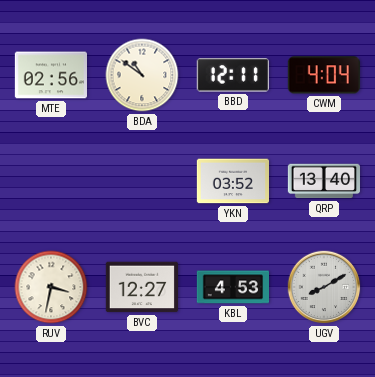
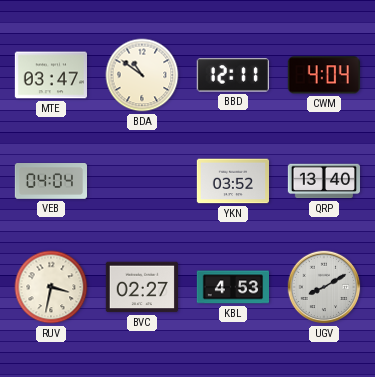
MTE: 02:56 -> 03:47 (50, 75)
VEB: none -> 04:04 (50, 182)
BVC: 12:27 -> 02:27 (141, 287)
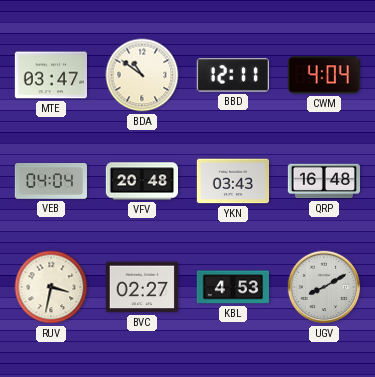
VFV: none -> 20:48 (141, 181)
YKN: 03:52 -> 03:43 (232, 181)
QRP: 13:40 -> 16:48 (323, 181)
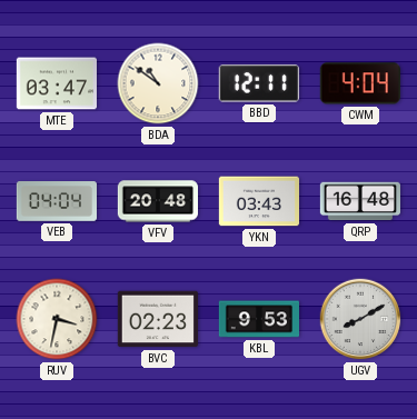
BVC: 02:27 -> 02:23 (157, 319)
KBL: 4:53 -> 9:53 (258, 319)
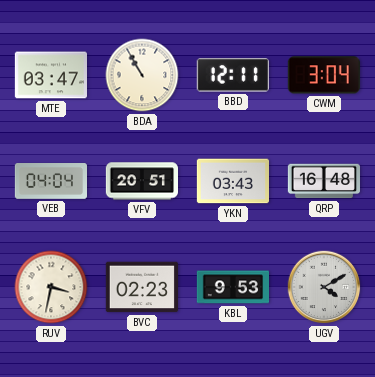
BDA: 10:51 -> 10:55 (142, 75)
CWM: 4:04 -> 3:04 (324, 75)
VFV: 20:48 -> 20:51 (141, 181)
UGV: 8:10 -> 4:10 (324, 287)
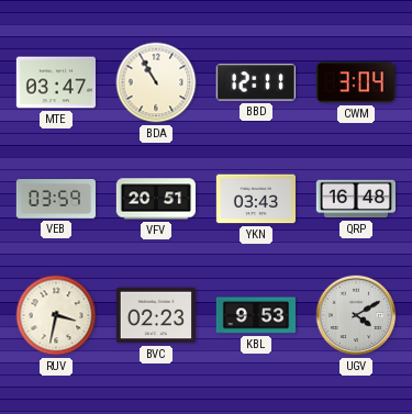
VEB: 04:04 -> 03:59 (55, 200)
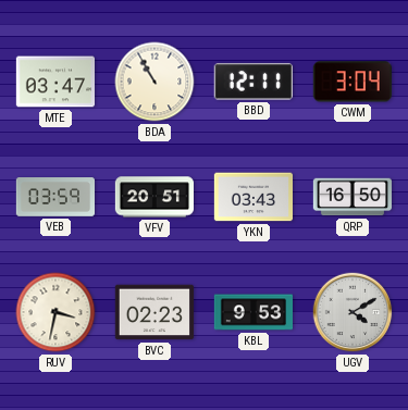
QRP: 16:48 -> 16:50 (351, 197)
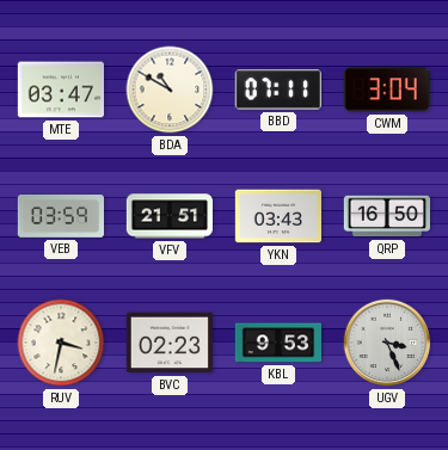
BDA: 10:55 -> 10:50 (170, 90)
BBD: 12:11 -> 07:11 (278, 90)
VFV: 20:51 -> 21:51 (168, 216)
UGV: 4:10 -> 3:26 (387, 343)
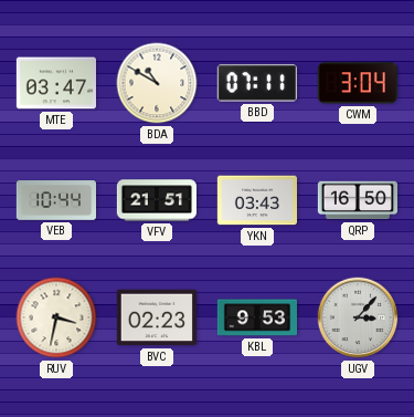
VEB: 03:59 -> 10:44 (55, 201)
UGV: 3:26 -> 3:07 (358, 317)
